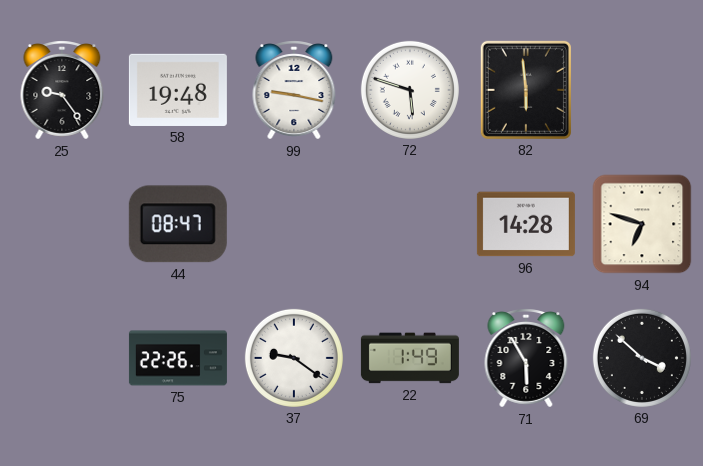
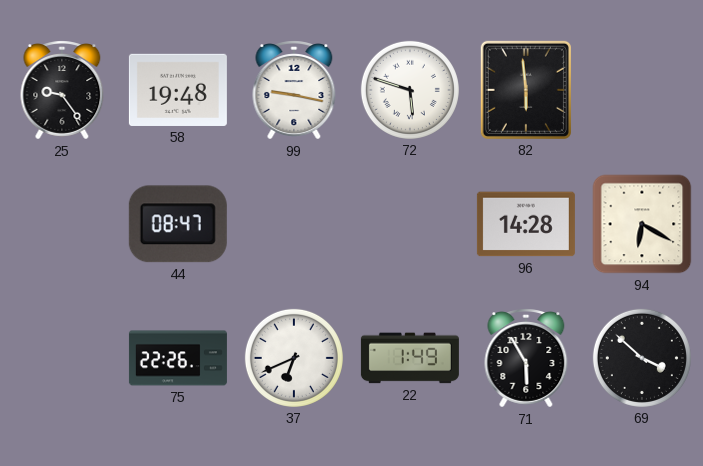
94: 6:48 -> 6:20 (642, 224)
37: 9:21 -> 6:41 (294, 358)
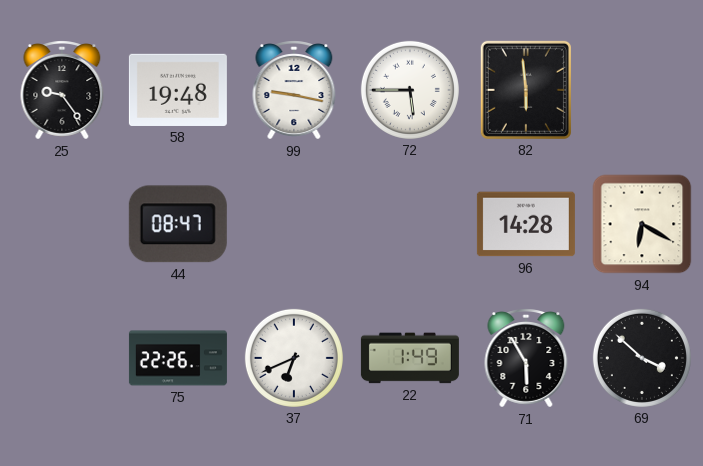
72: 5:48 -> 5:45 (410, 90)
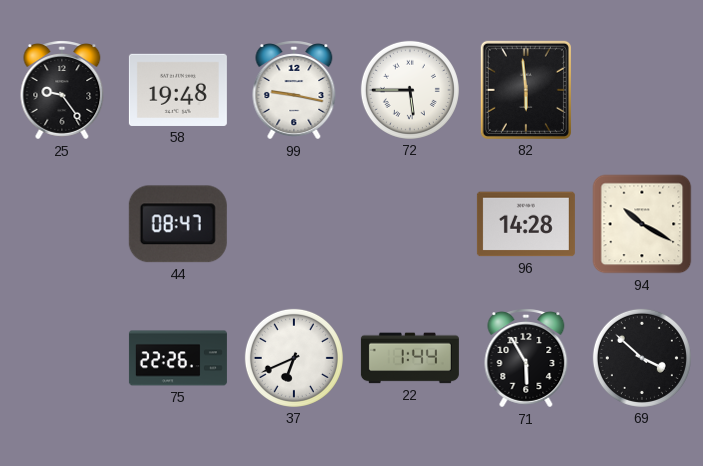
94: 6:20 -> 10:20 (642, 224)
22: 1:49 -> 1:44 (410, 358)
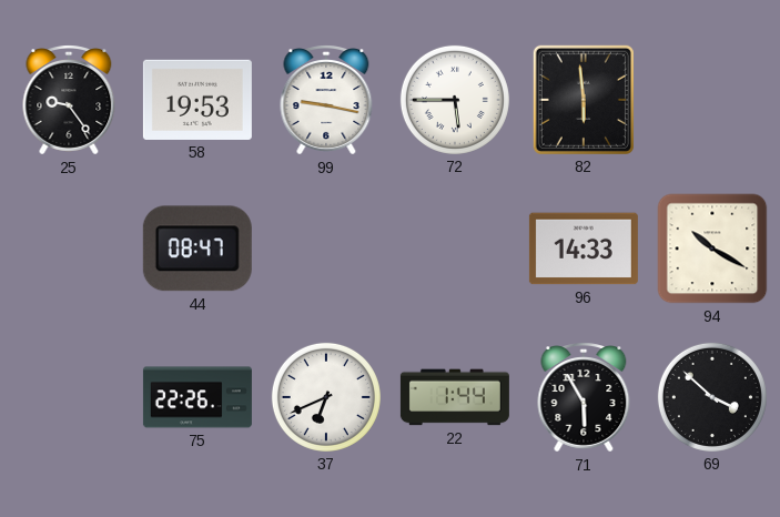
58: 19:48 -> 19:53 (197, 100)
96: 14:28 -> 14:33 (584, 249)
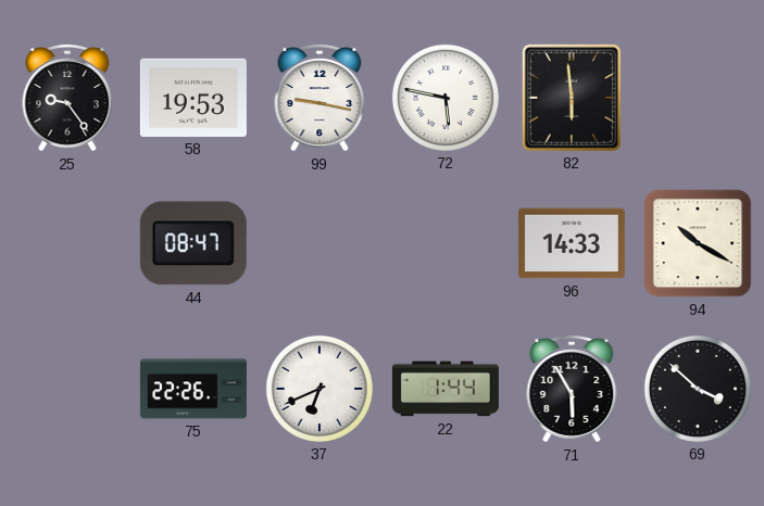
72: 5:45 -> 5:47 (446, 98)
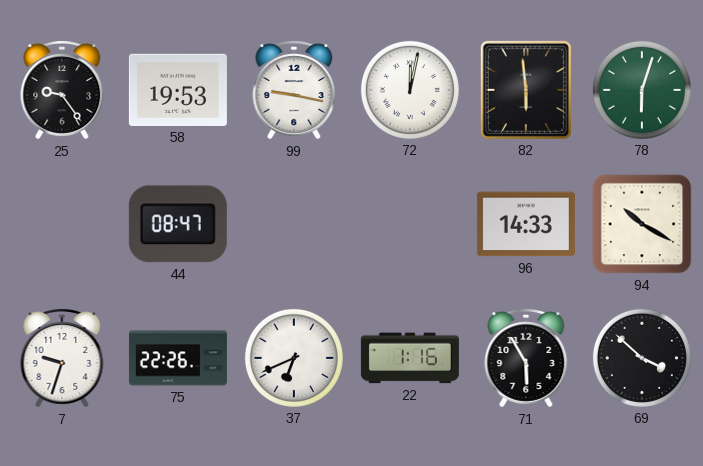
72: 5:47 -> 12:02 (410, 90)
78: none -> 6:03 (642, 90)
7: none -> 9:33 (62, 358)
22: 1:44 -> 1:16 (410, 358)
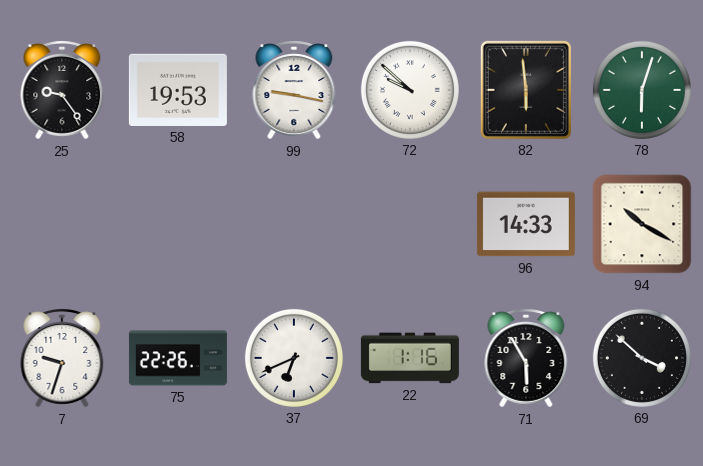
72: 12:02 -> 9:52 (410, 90)
44: 08:47 -> none (178, 224)
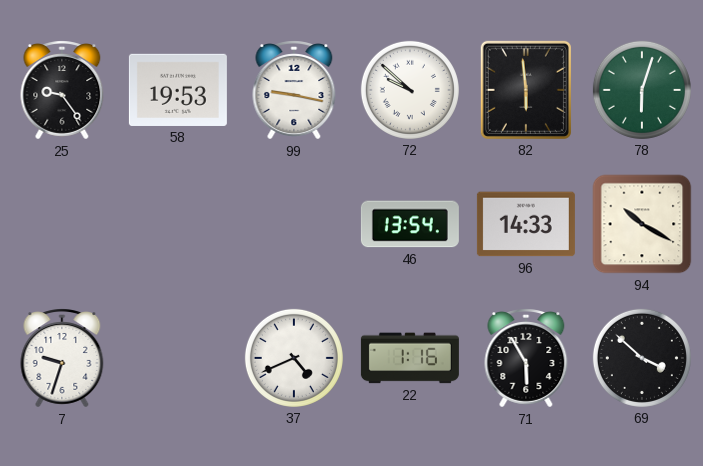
46: none -> 13:54 (410, 224)
75: 22:26 -> none (178, 358)
37: 6:41 -> 4:41 (294, 358)
